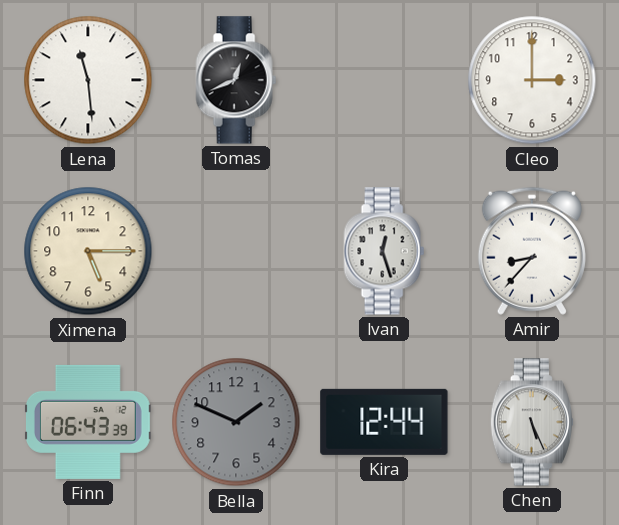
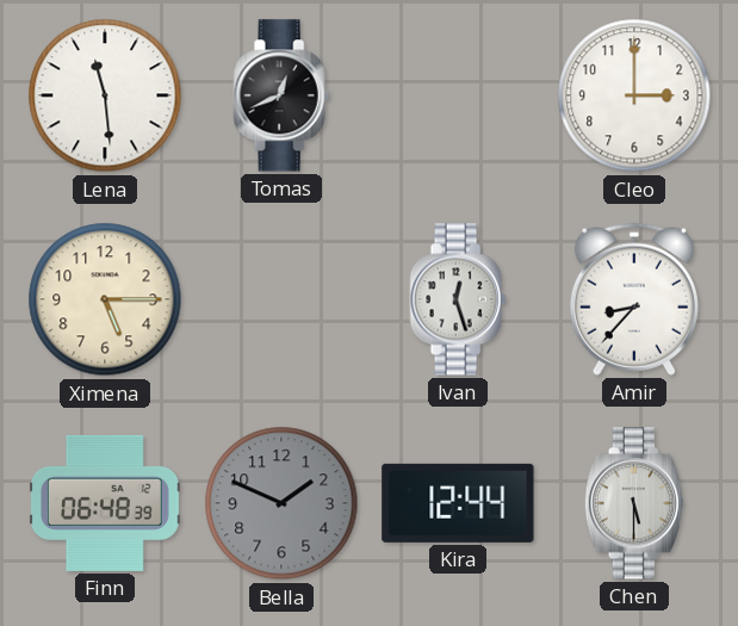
Finn: 06:43 -> 06:48 (105, 503)
Chen: 5:26 -> 5:30 (633, 503)
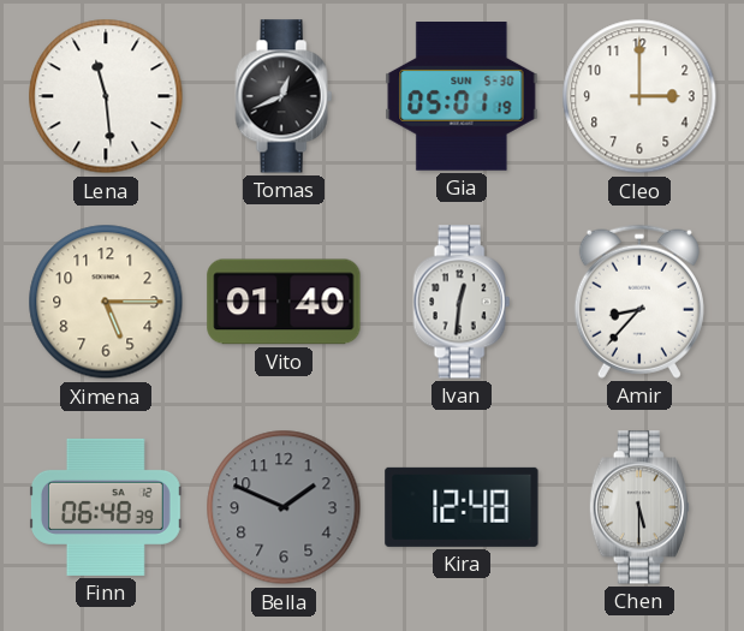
Gia: none -> 05:01 (462, 97)
Vito: none -> 01:40 (284, 302)
Ivan: 12:27 -> 12:31 (462, 302)
Kira: 12:44 -> 12:48 (462, 507)
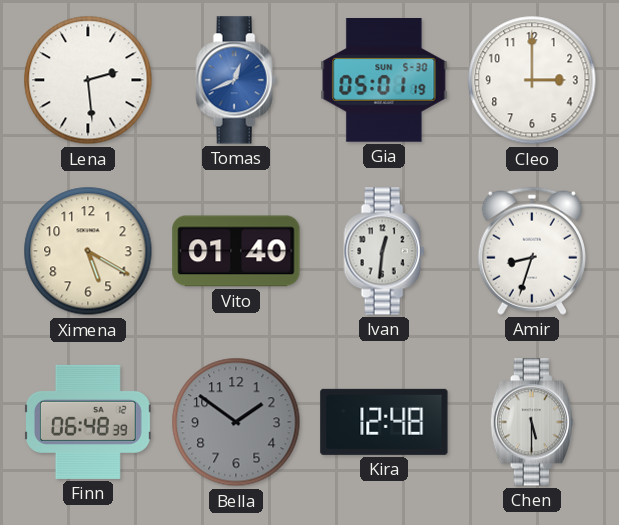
Lena: 11:29 -> 2:29 (88, 80)
Tomas dial: black -> blue (236, 80)
Ximena: 5:15 -> 5:20 (88, 251)
Amir: 8:37 -> 8:33 (532, 251)
Bella: 1:49 -> 1:51 (236, 422)
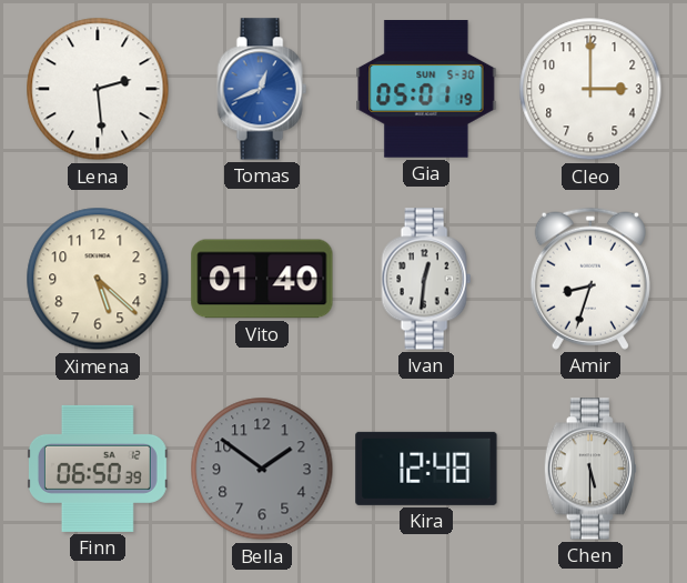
Ximena: 5:20 -> 5:22 (98, 279)
Finn: 06:48 -> 06:50 (98, 469)
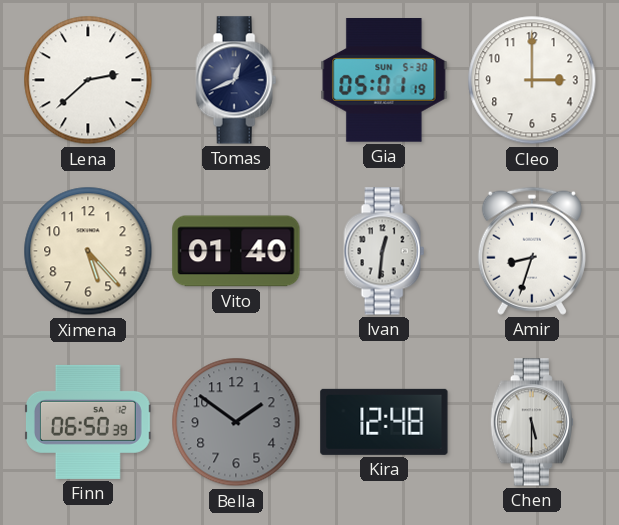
Lena: 2:29 -> 2:38 (88, 80)
Tomas dial: blue -> navy (236, 80)
Ximena: 5:22 -> 5:23 (88, 251)
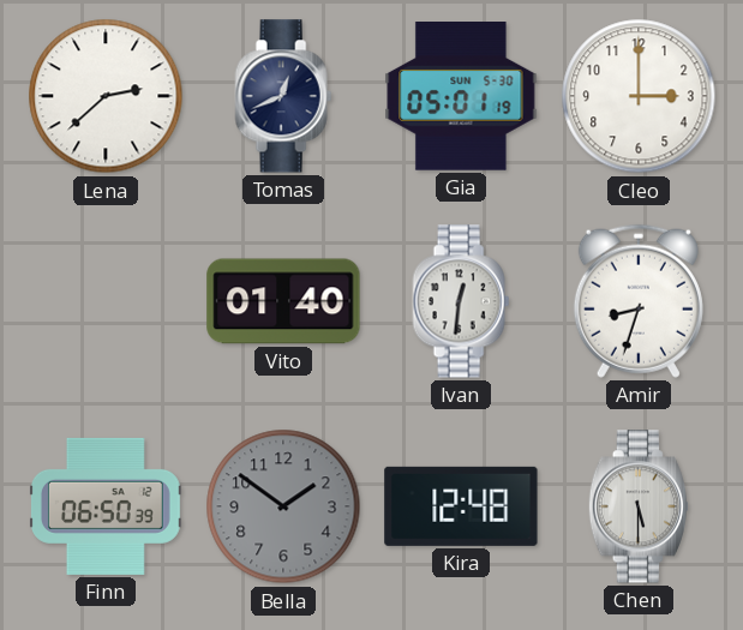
Ximena: 5:23 -> none (88, 251)
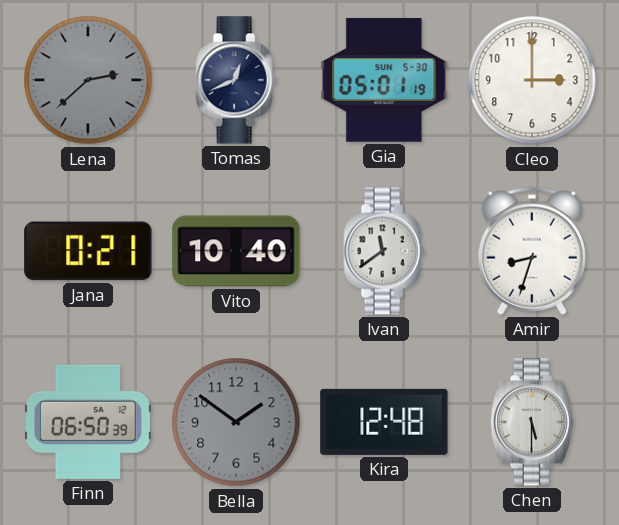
Lena dial: white -> grey (88, 80)
Jana: none -> 0:21 (88, 251)
Vito: 01:40 -> 10:40 (236, 251)
Ivan: 12:31 -> 11:39 (384, 251)
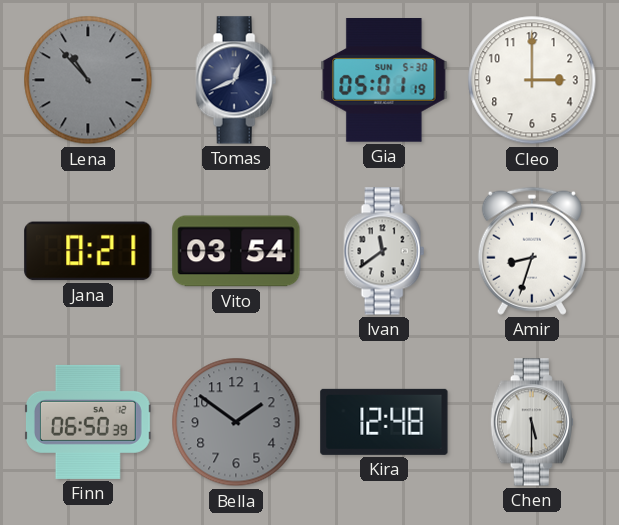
Lena: 2:38 -> 10:53 (88, 80)
Vito: 10:40 -> 03:54 (236, 251)
